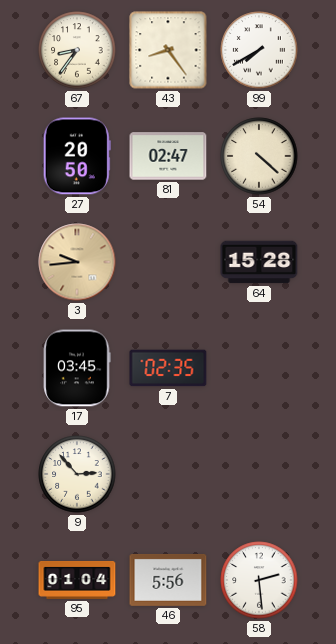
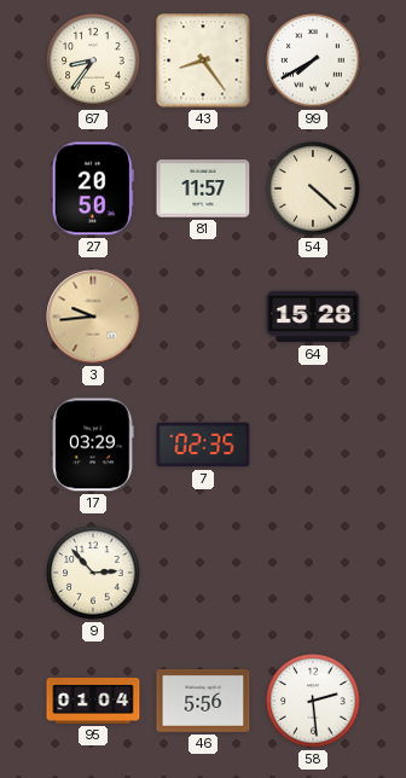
81: 02:47 -> 11:57 (203, 188)
17: 03:45 -> 03:29 (93, 445)
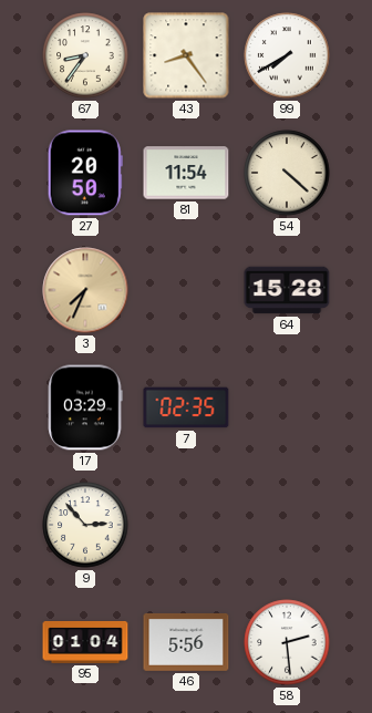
81: 11:57 -> 11:54 (186, 173)
3: 9:44 -> 7:34 (85, 290)
